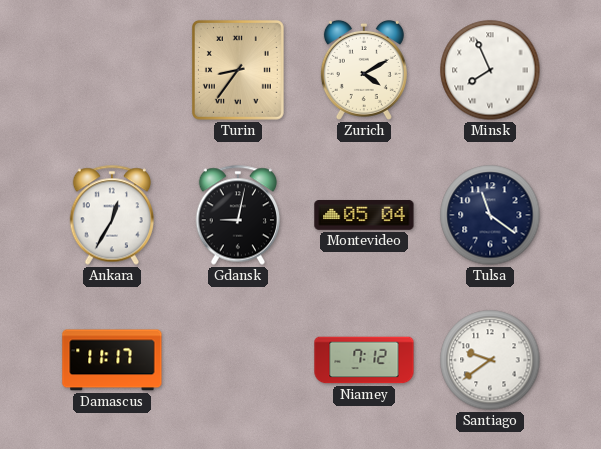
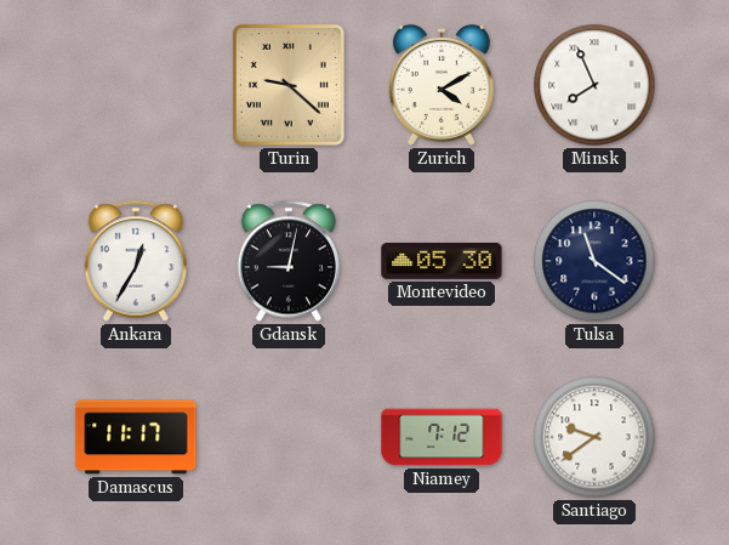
Turin: 8:36 -> 9:22 (289, 85)
Montevideo: 05:04 -> 05:30 (442, 262)
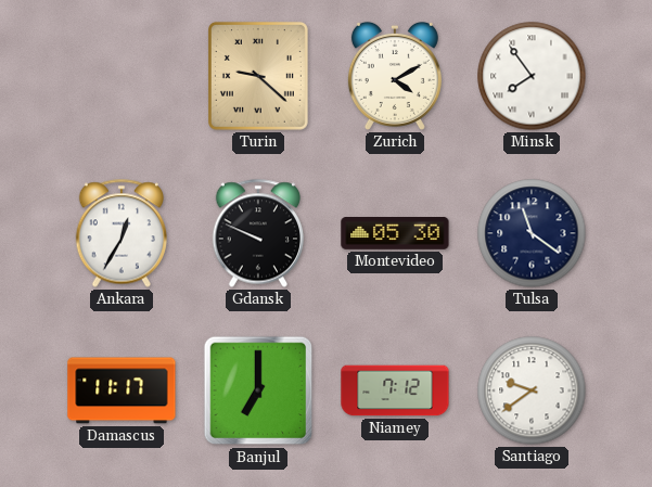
Minsk: 7:56 -> 7:54 (532, 76)
Gdansk: 9:02 -> 9:49 (258, 233)
Banjul: none -> 7:00 (258, 390)
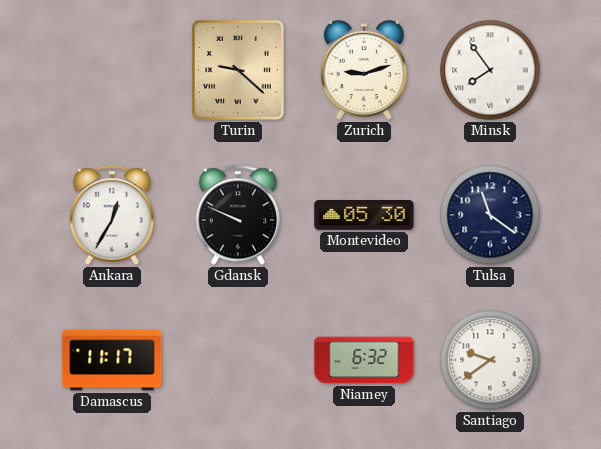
Zurich: 4:10 -> 9:12 (364, 70)
Banjul: 7:00 -> none (258, 390)
Niamey: 7:12 -> 6:32 (364, 360)
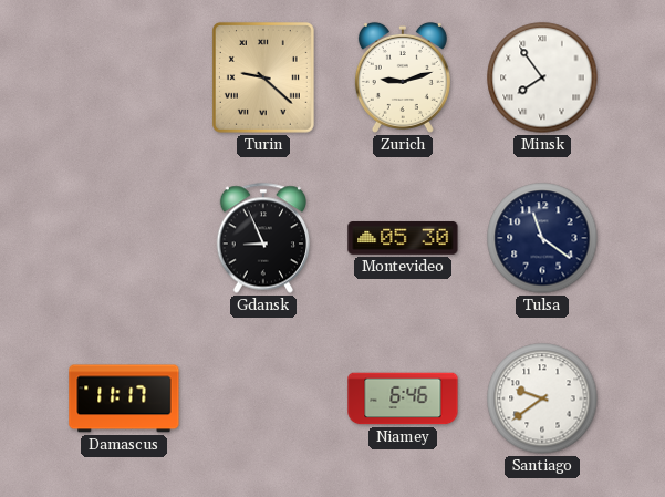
Ankara: 12:35 -> none (112, 215)
Gdansk: 9:49 -> 8:56 (263, 238)
Niamey: 6:32 -> 6:46 (403, 398)
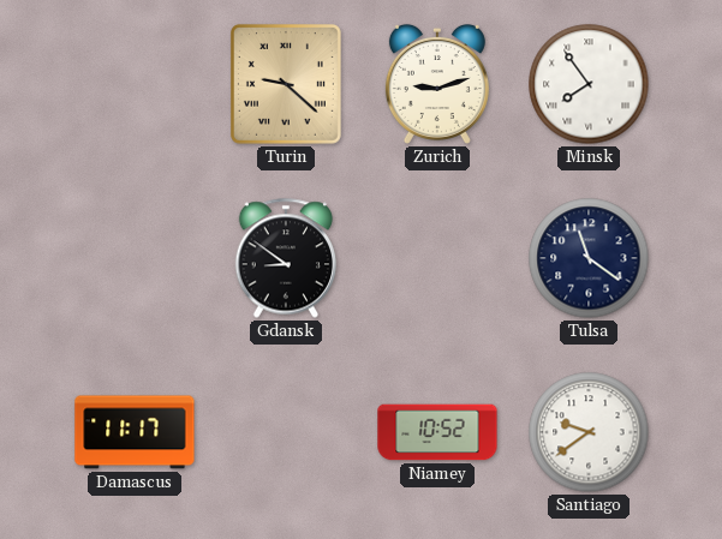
Gdansk: 8:56 -> 8:51 (286, 258)
Montevideo: 05:30 -> none (403, 239)
Niamey: 6:46 -> 10:52 (437, 432)
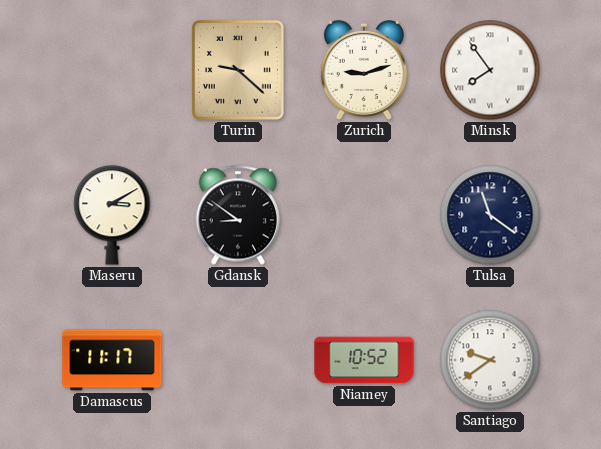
Maseru: none -> 3:10 (112, 215)
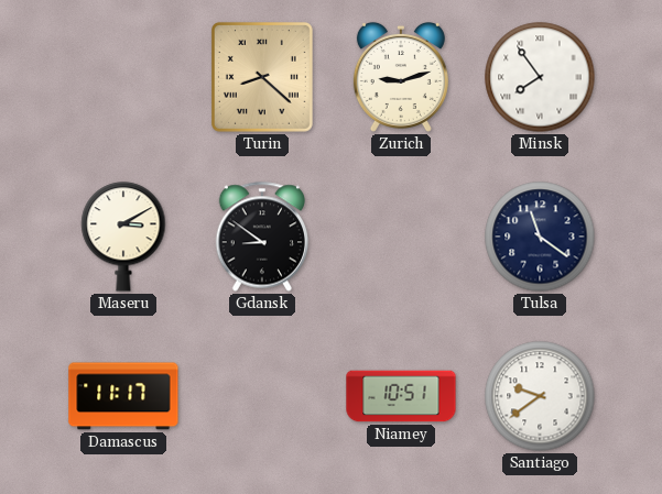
Turin: 9:22 -> 8:22 (262, 77)
Niamey: 10:52 -> 10:51 (401, 396)
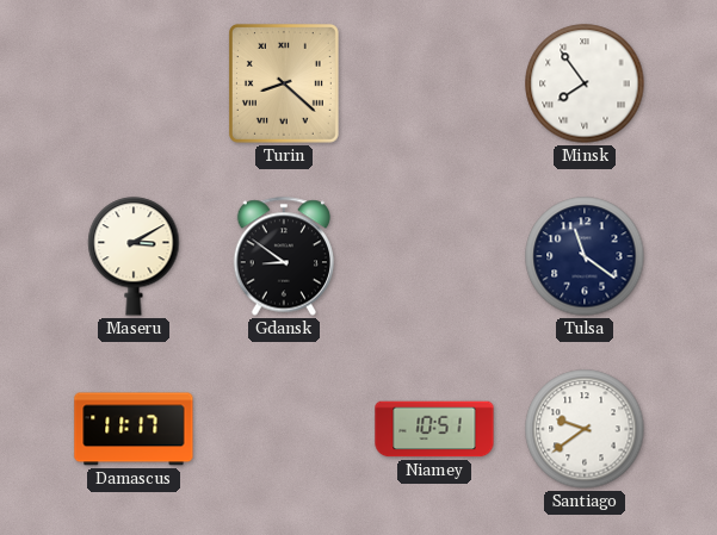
Zurich: 9:12 -> none (401, 77)
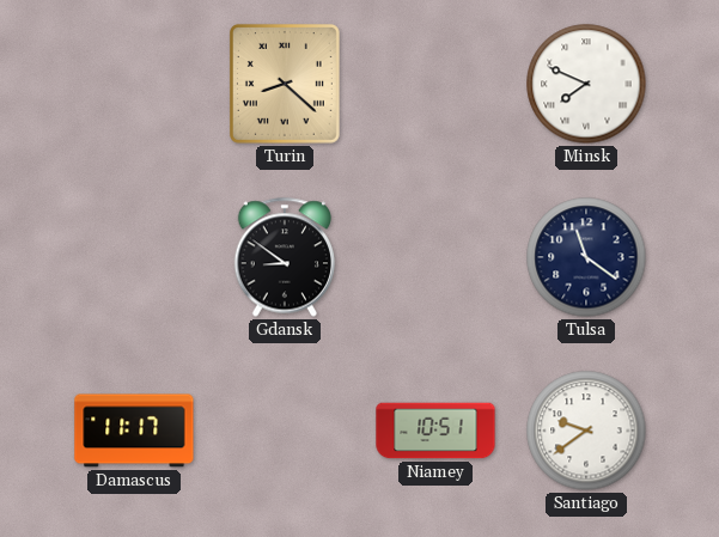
Minsk: 7:54 -> 7:49 (586, 84)
Maseru: 3:10 -> none (134, 256)
